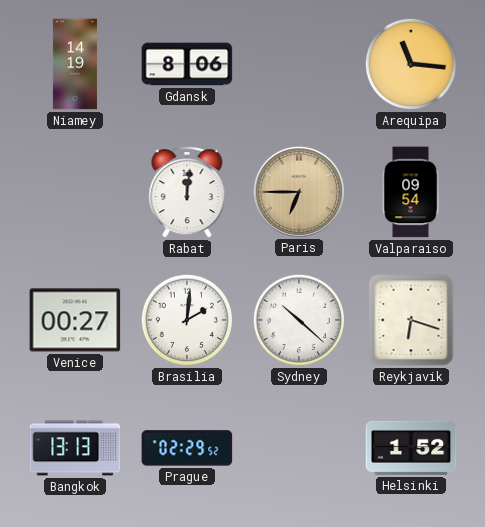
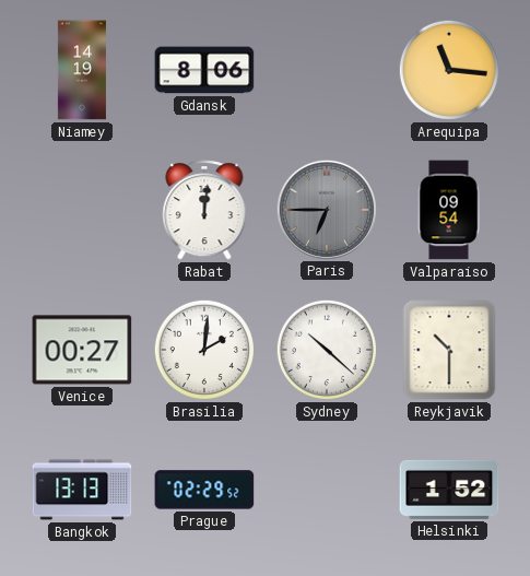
Paris dial: champagne -> grey (326, 209)
Reykjavik: 6:18 -> 10:30 (449, 350)
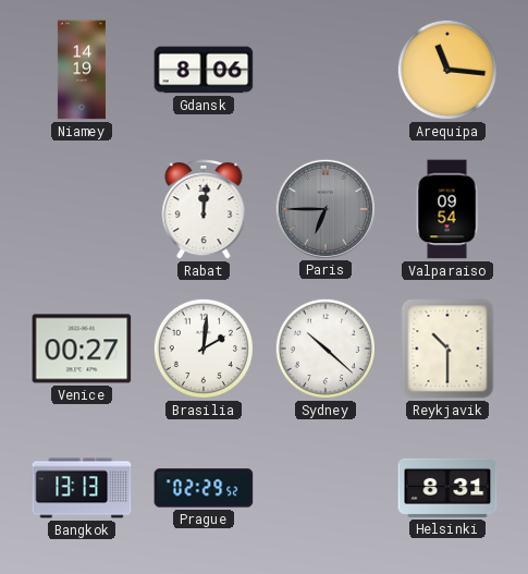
Helsinki: 1:52 -> 8:31 (447, 488)
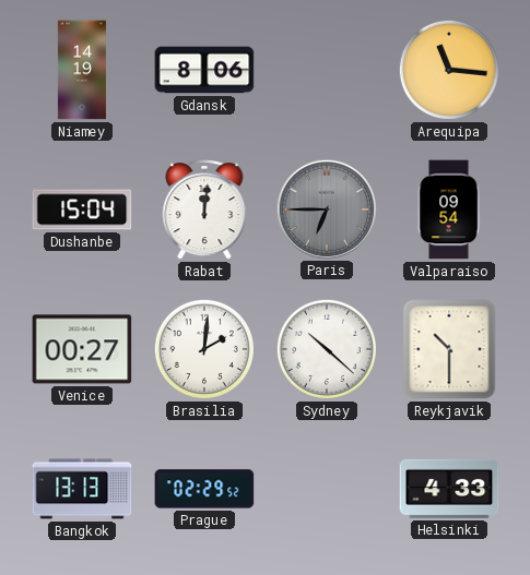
Dushanbe: none -> 15:04 (82, 209)
Helsinki: 8:31 -> 4:33 (449, 489)
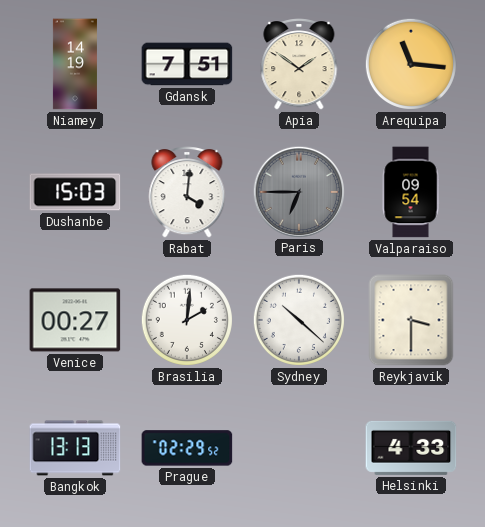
Gdansk: 8:06 -> 7:51 (187, 64)
Apia: none -> 1:51 (299, 64)
Dushanbe: 15:04 -> 15:03 (75, 192)
Rabat: 12:01 -> 4:01 (187, 192)
Reykjavik: 10:30 -> 3:30 (411, 320)
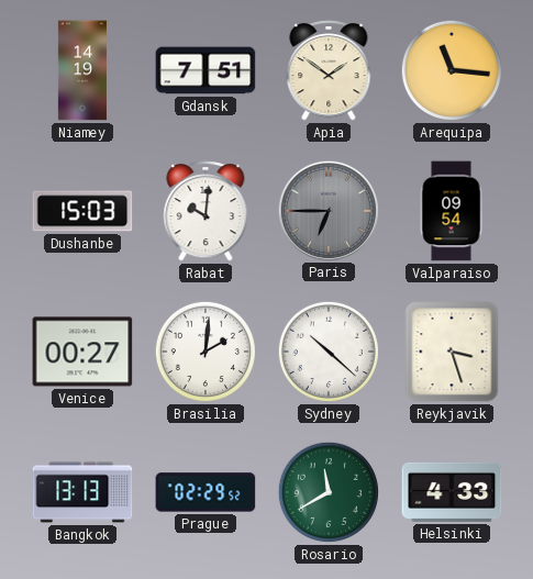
Rabat: 4:01 -> 10:01 (206, 211)
Reykjavik: 3:30 -> 3:27 (452, 352)
Rosario: none -> 11:40 (329, 492)
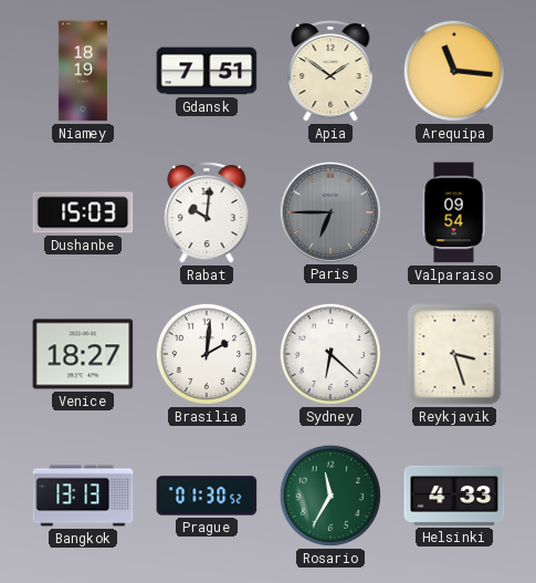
Niamey: 14:19 -> 18:19 (83, 71)
Venice: 00:27 -> 18:27 (83, 354)
Sydney: 10:22 -> 6:22 (330, 354)
Prague: 02:29 -> 01:30 (207, 496)
Rosario: 11:40 -> 11:35 (330, 496)
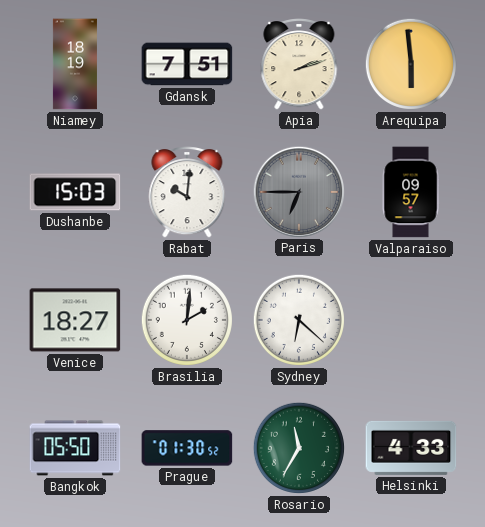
Apia: 1:51 -> 2:12 (299, 64)
Arequipa: 11:16 -> 5:59 (411, 64)
Valparaiso: 09:54 -> 09:57 (411, 192)
Reykjavik: 3:27 -> none (454, 354)
Bangkok: 13:13 -> 05:50 (75, 448)
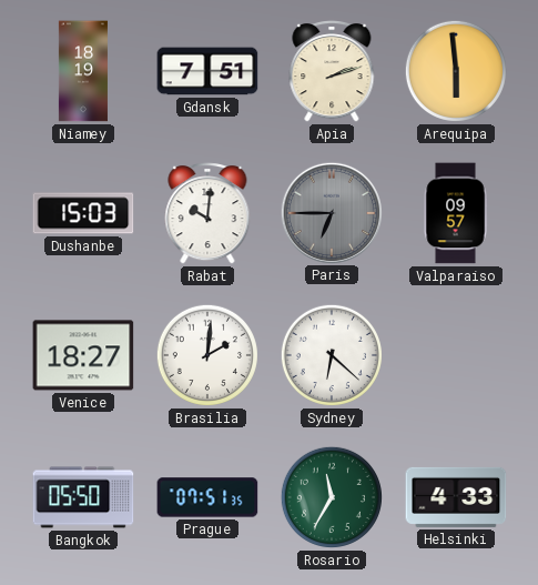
Prague: 01:30 -> 07:51 (207, 497)
